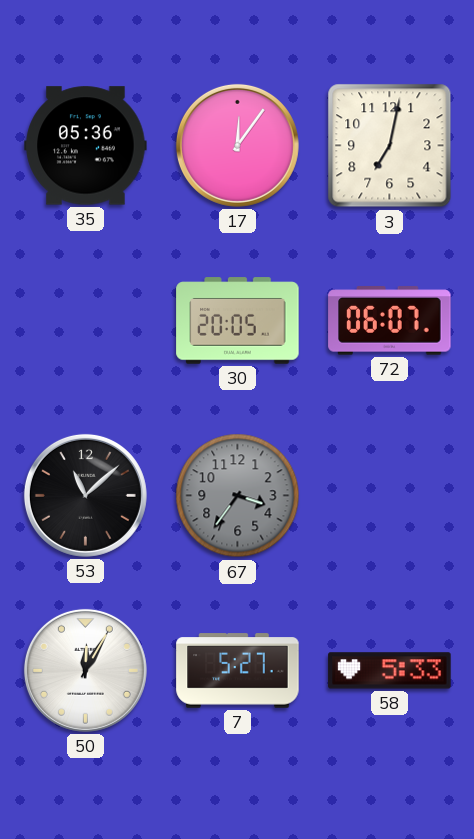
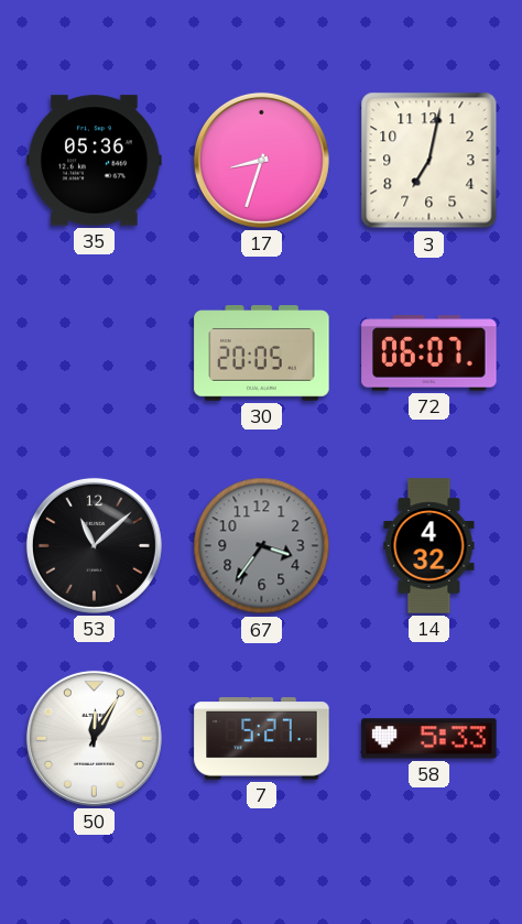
17: 12:06 -> 8:33 (261, 160)
14: none -> 4:32 (429, 546)
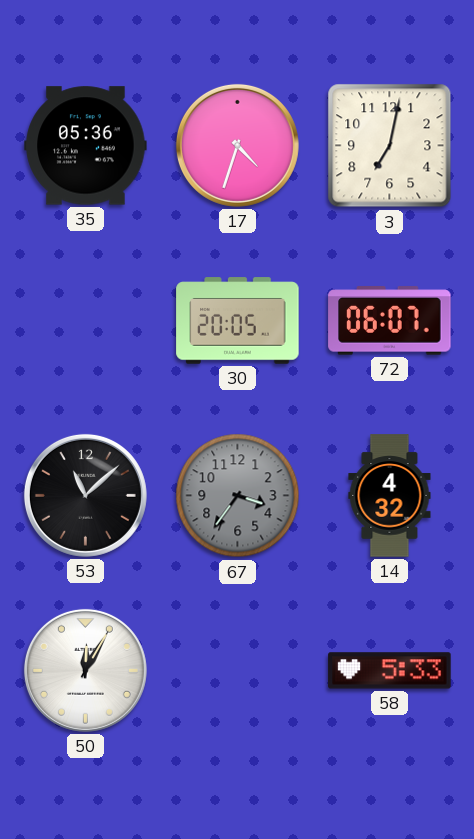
17: 8:33 -> 4:33 (237, 145)
7: 5:27 -> none (262, 739)
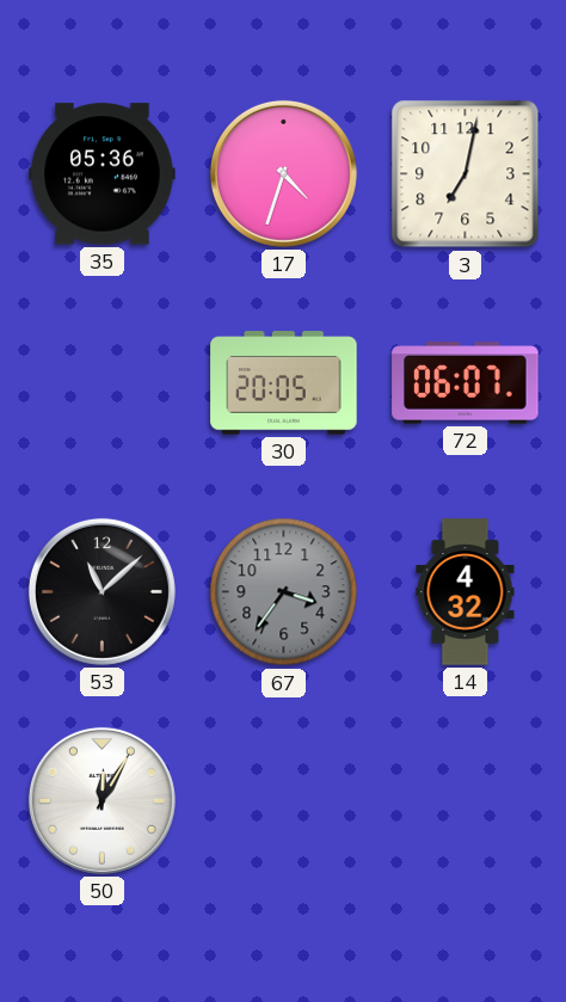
58: 5:33 -> none (390, 671)
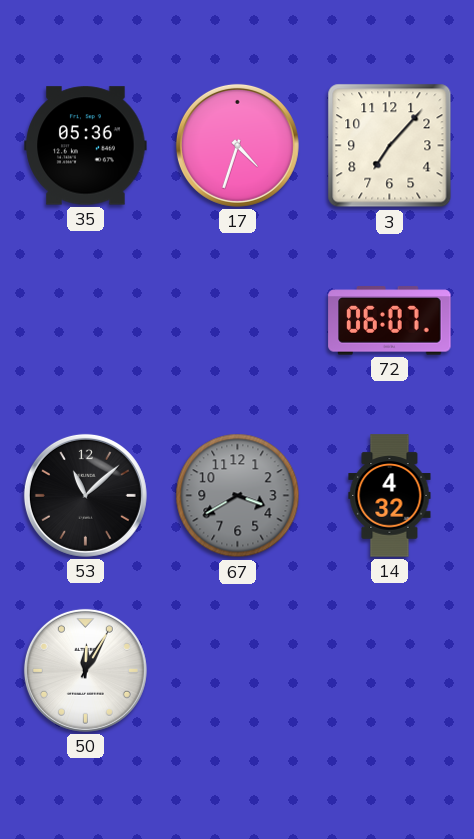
3: 7:02 -> 7:07 (390, 146)
30: 20:05 -> none (284, 383)
67: 3:36 -> 3:40 (238, 496)
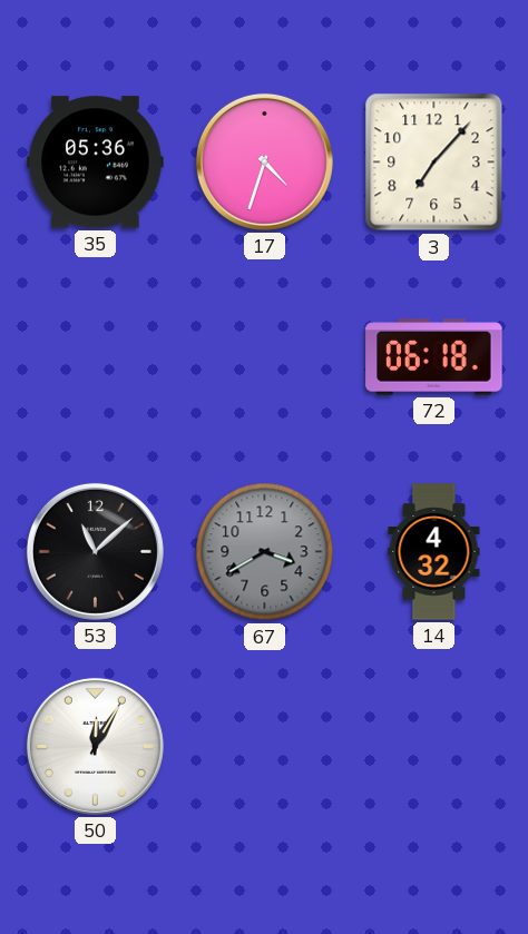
72: 06:07 -> 06:18 (434, 357)
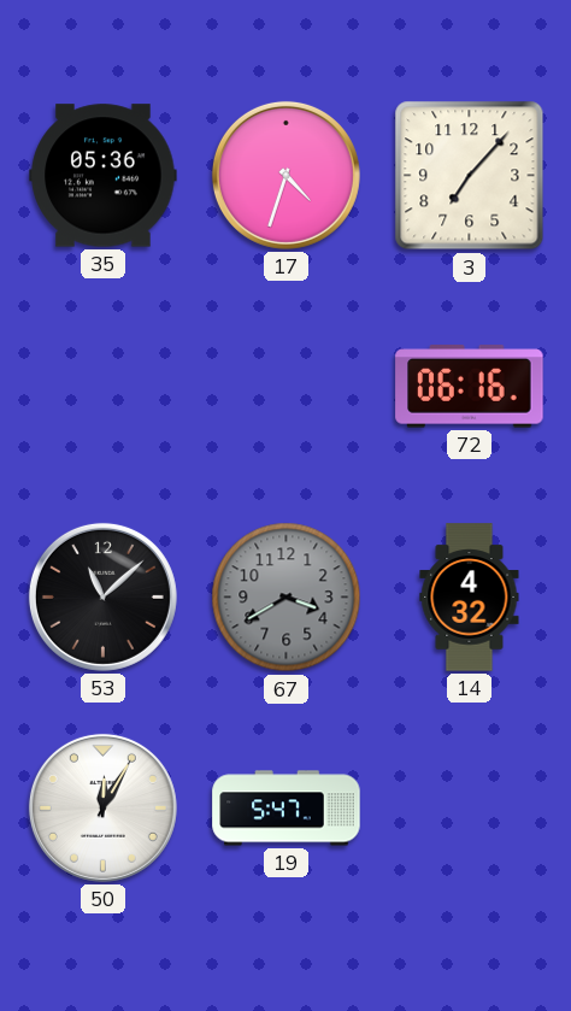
72: 06:18 -> 06:16 (470, 387)
19: none -> 5:47 (287, 809)
